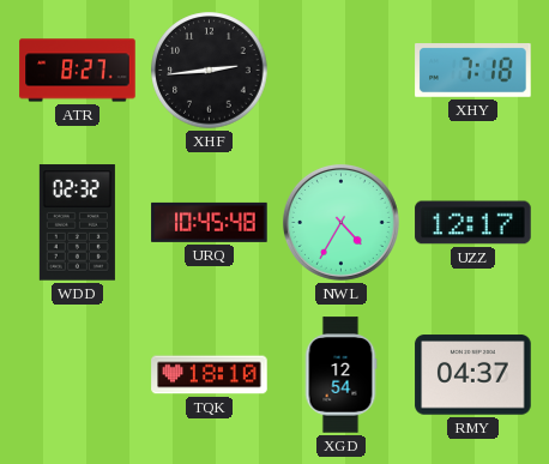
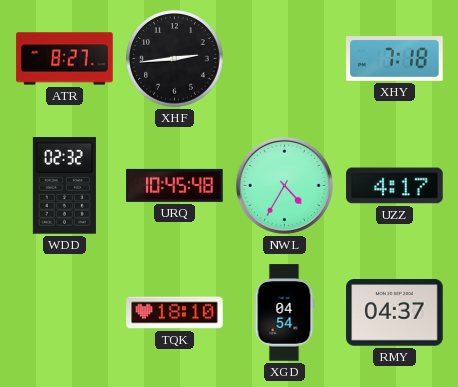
UZZ: 12:17 -> 4:17 (395, 186)
XGD: 12:54 -> 04:54 (284, 313)
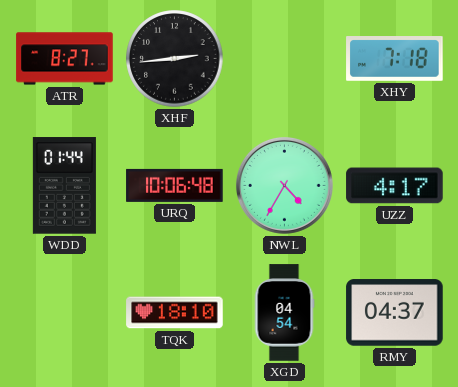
WDD: 02:32 -> 01:44 (64, 186)
URQ: 10:45 -> 10:06 (175, 185)
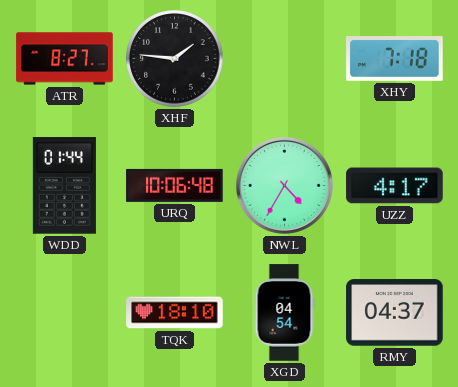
XHF: 2:44 -> 1:46 (175, 59)
